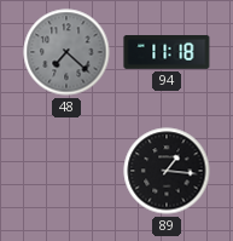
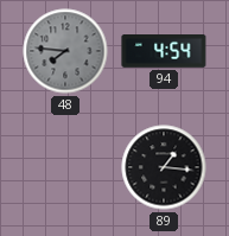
48: 7:22 -> 7:46 (65, 51)
94: 11:18 -> 4:54 (164, 52)
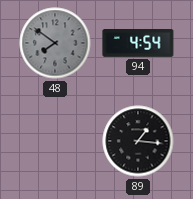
48: 7:46 -> 7:51 (55, 43)
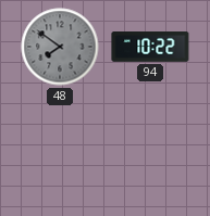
94: 4:54 -> 10:22 (150, 48)
89: 1:16 -> none (138, 141)
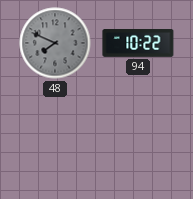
48: 7:51 -> 7:49 (55, 43)
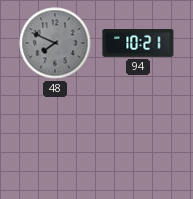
94: 10:22 -> 10:21 (138, 44)
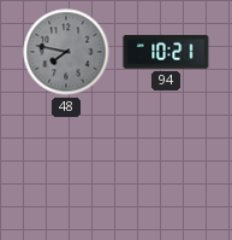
48: 7:49 -> 7:47 (66, 52)
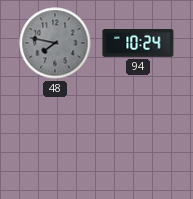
94: 10:21 -> 10:24 (138, 44)
